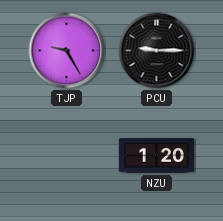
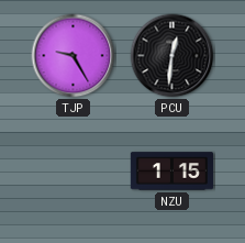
PCU: 9:15 -> 12:31 (172, 56)
NZU: 1:20 -> 1:15 (171, 172)
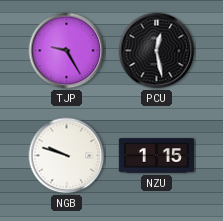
PCU: 12:31 -> 12:28 (157, 51)
NGB: none -> 9:48 (67, 156)
